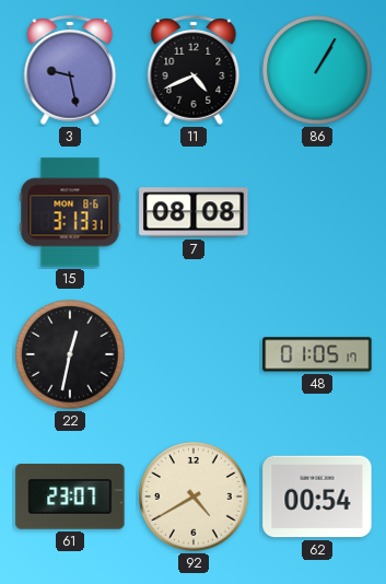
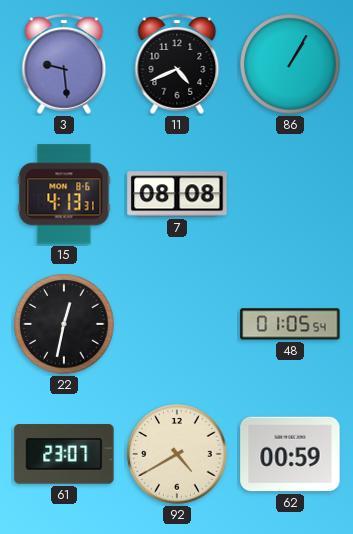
3: 9:28 -> 9:29 (64, 65)
15: 3:13 -> 4:13 (64, 194)
48: 01:05:17 -> 01:05:54 (290, 324)
62: 00:54 -> 00:59 (290, 454)
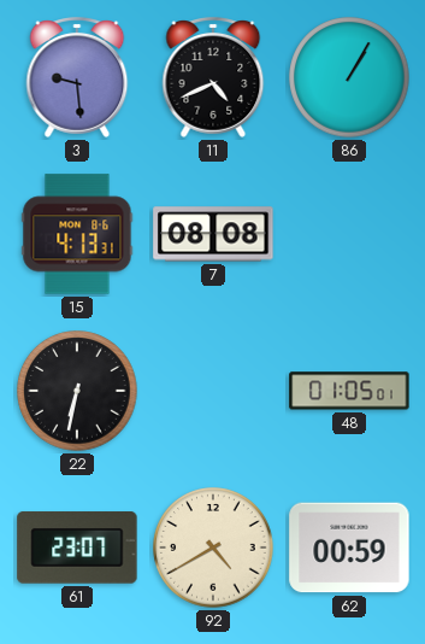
22: 12:32 -> 6:32 (77, 391)
48: 01:05:54 -> 01:05:01 (349, 391)
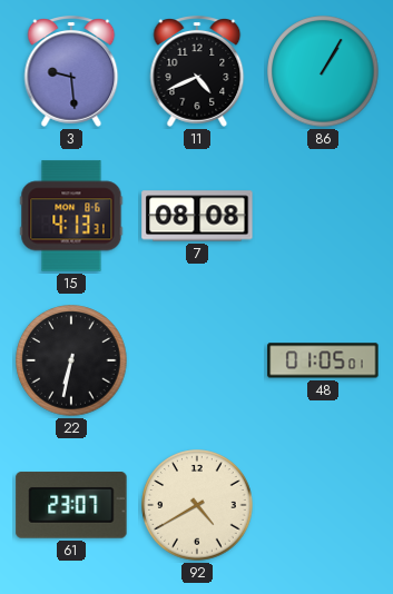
62: 00:59 -> none (349, 548)
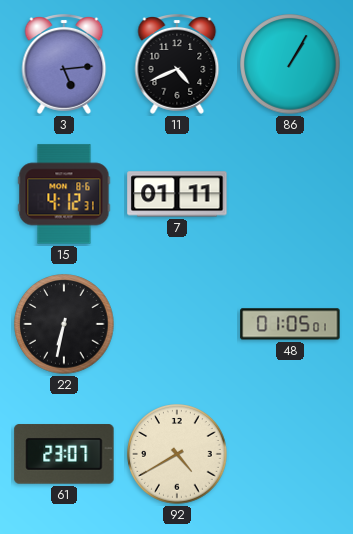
3: 9:29 -> 5:14 (64, 65)
15: 4:13 -> 4:12 (64, 194)
7: 08:08 -> 01:11 (177, 194)
